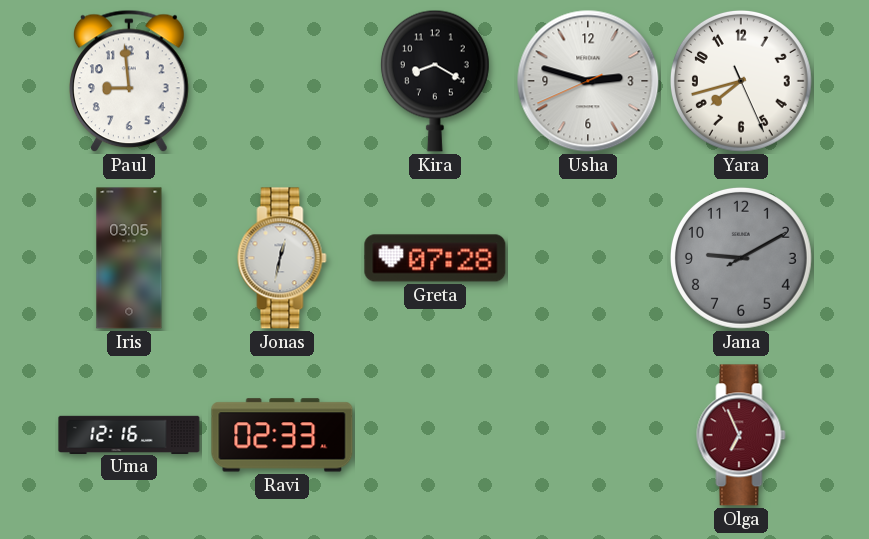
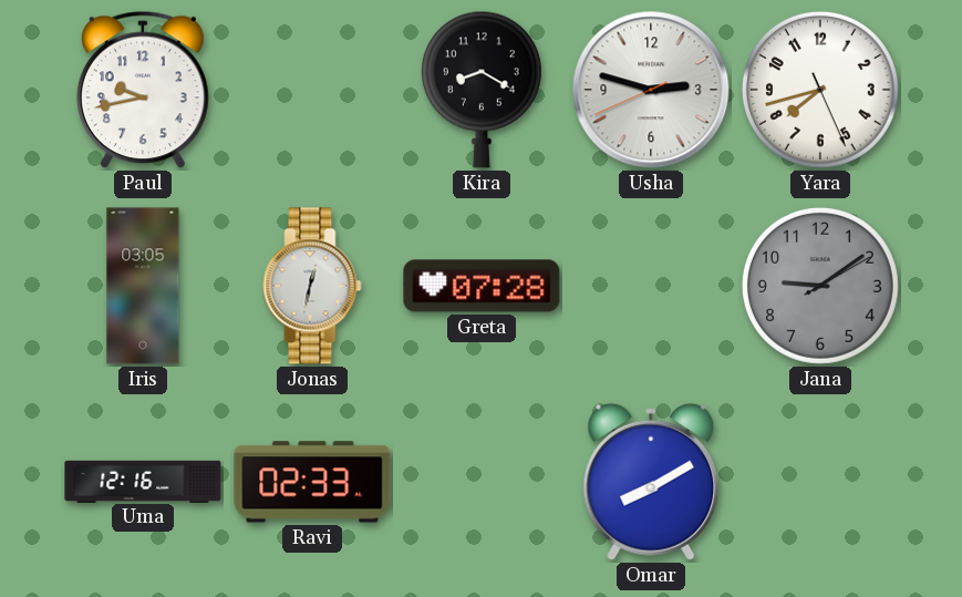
Paul: 8:59 -> 9:43 (143, 90)
Jana: 9:10 -> 9:09 (820, 286)
Omar: none -> 8:10 (651, 482)
Olga: 6:56 -> none (741, 435)
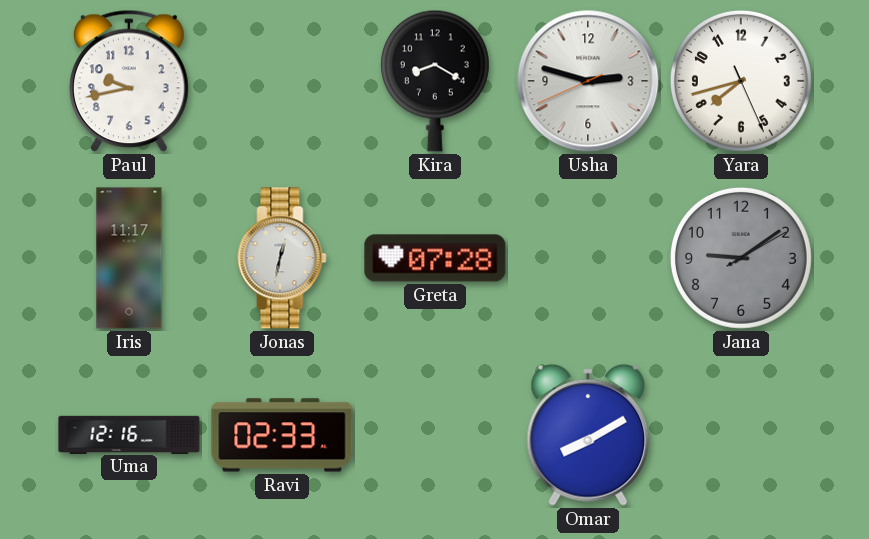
Iris: 03:05 -> 11:17 (129, 258)
